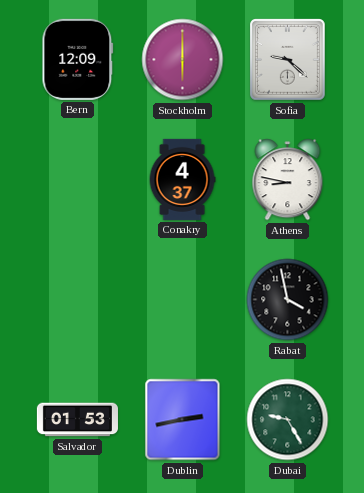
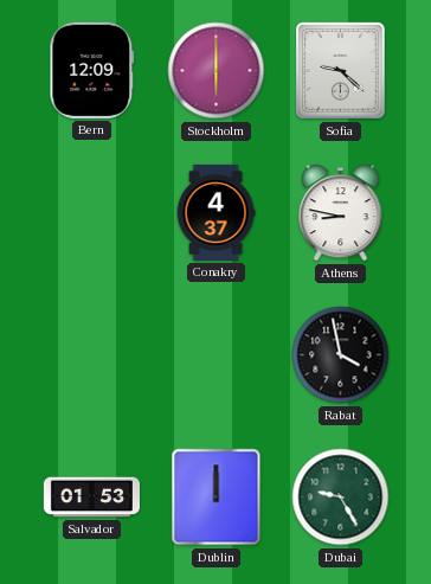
Dublin: 2:43 -> 12:00 (217, 498)
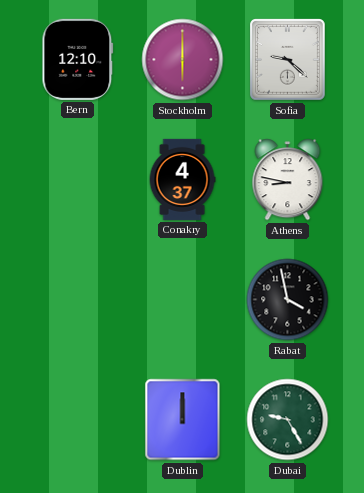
Bern: 12:09 -> 12:10 (78, 59)
Salvador: 01:53 -> none (91, 498)
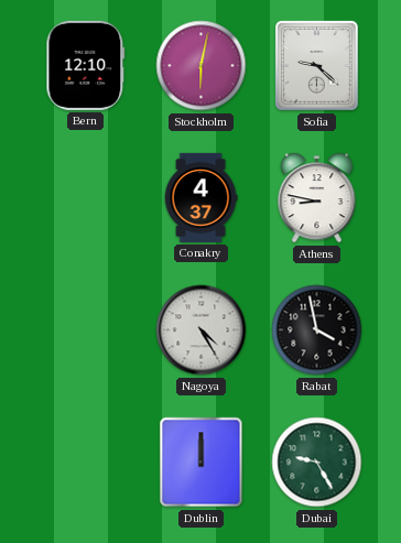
Stockholm: 6:00 -> 6:02 (202, 66)
Nagoya: none -> 4:25 (202, 330)
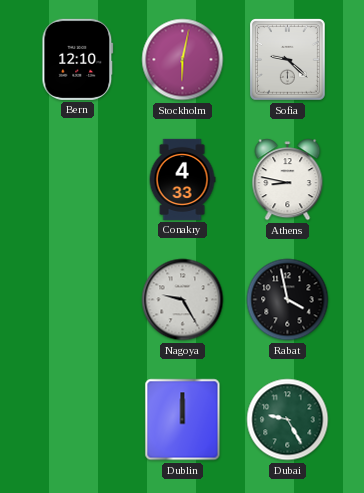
Conakry: 4:37 -> 4:33 (182, 179)
Nagoya: 4:25 -> 9:25 (183, 300)
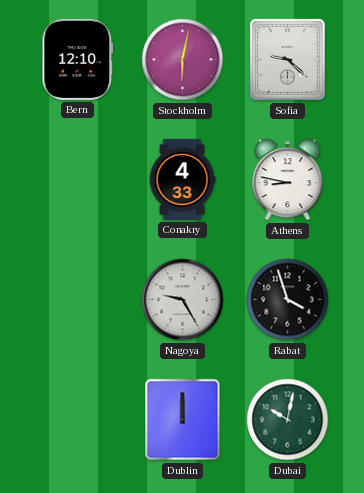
Rabat: 3:58 -> 3:57 (288, 300)
Dubai: 9:25 -> 10:02 (288, 420)
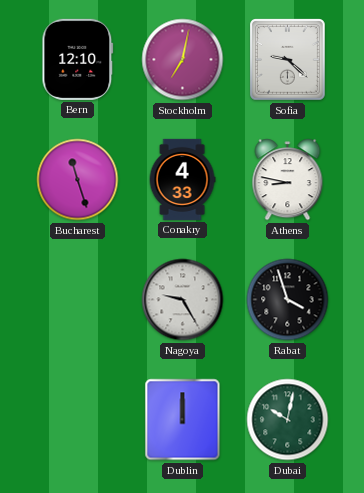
Stockholm: 6:02 -> 7:02 (183, 60)
Bucharest: none -> 11:27 (78, 180)
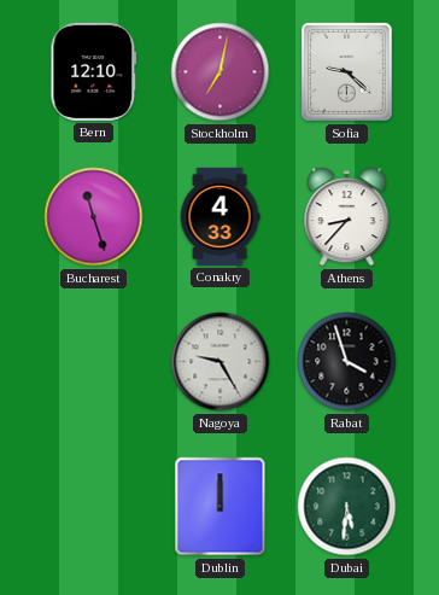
Athens: 8:47 -> 8:37 (347, 217)
Dubai: 10:02 -> 5:31 (347, 507)
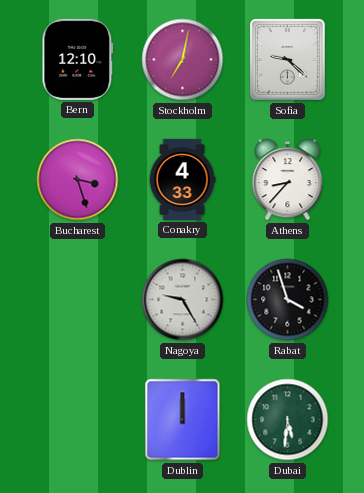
Bucharest: 11:27 -> 3:27 (78, 180)
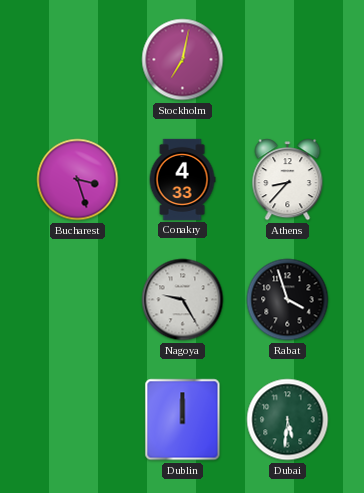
Bern: 12:10 -> none (78, 59)
Sofia: 9:22 -> none (288, 60)
